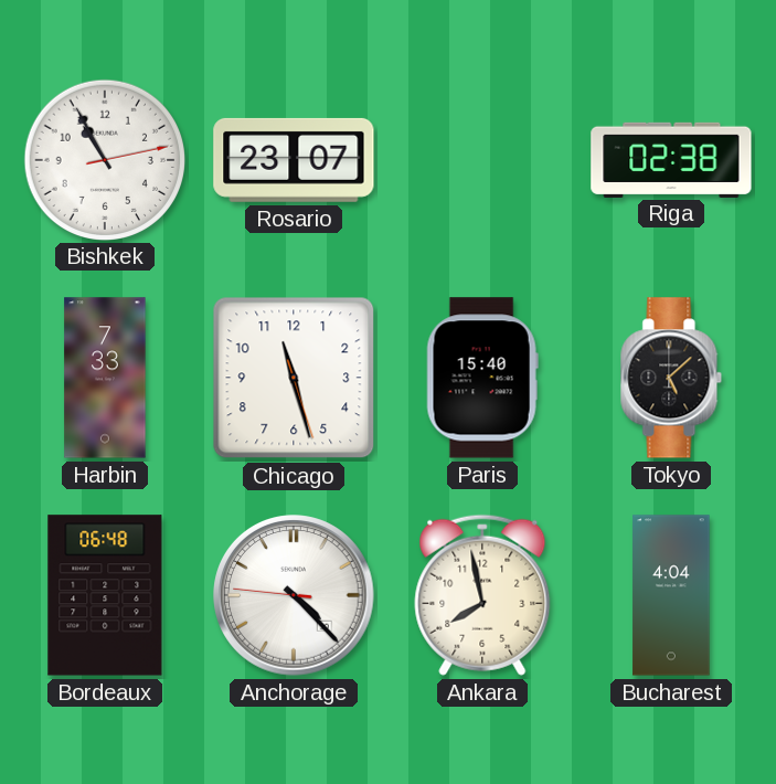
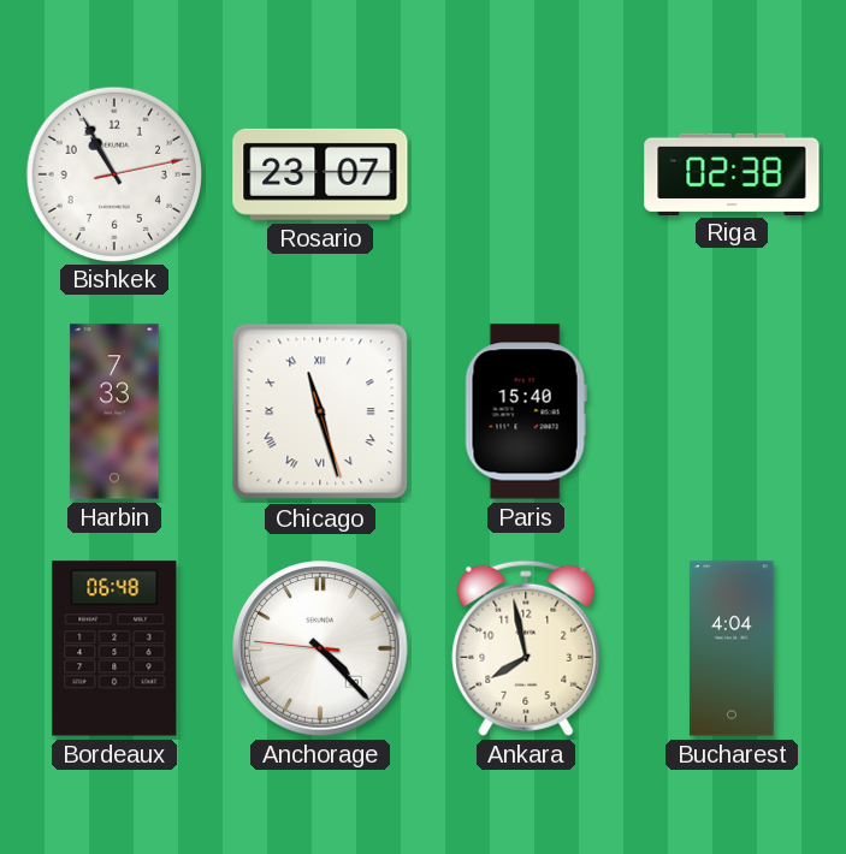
Chicago numerals: Arabic -> Roman (320, 411)
Tokyo: 5:08 -> none (671, 378)
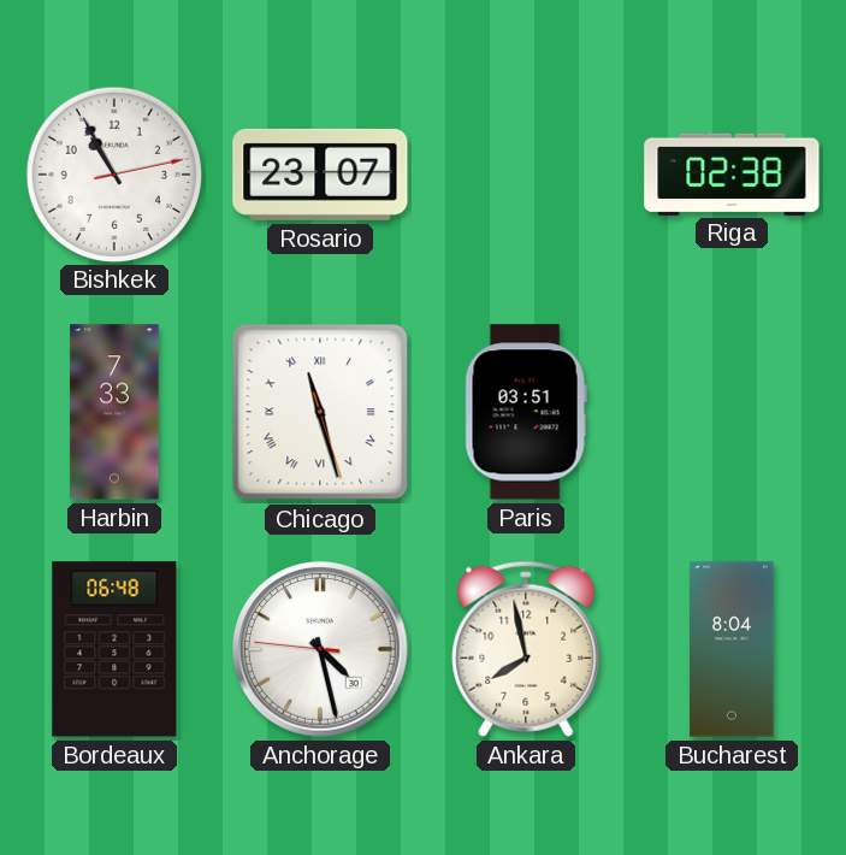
Paris: 15:40 -> 03:51 (526, 412)
Anchorage: 4:22 -> 4:27 (320, 649)
Bucharest: 4:04 -> 8:04 (732, 649)
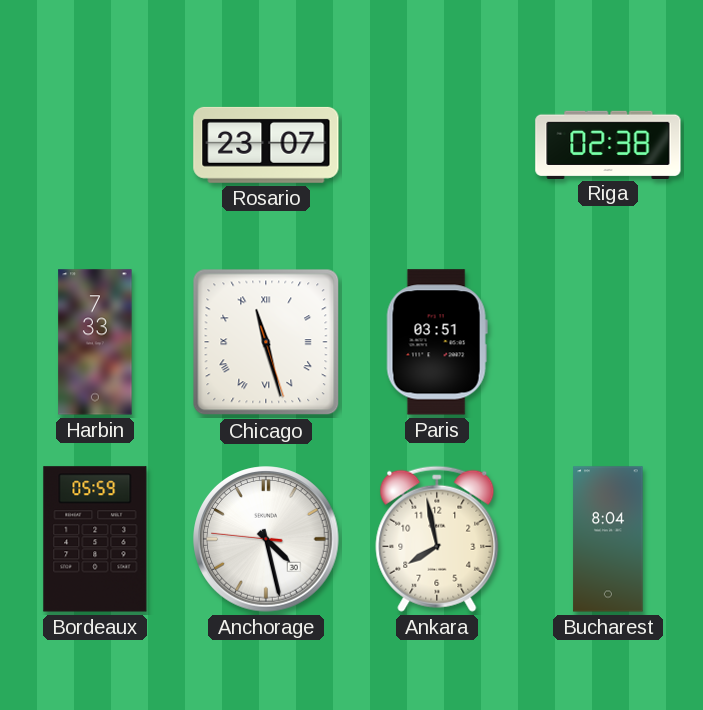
Bishkek: 10:55 -> none (113, 173)
Bordeaux: 06:48 -> 05:59 (95, 539)
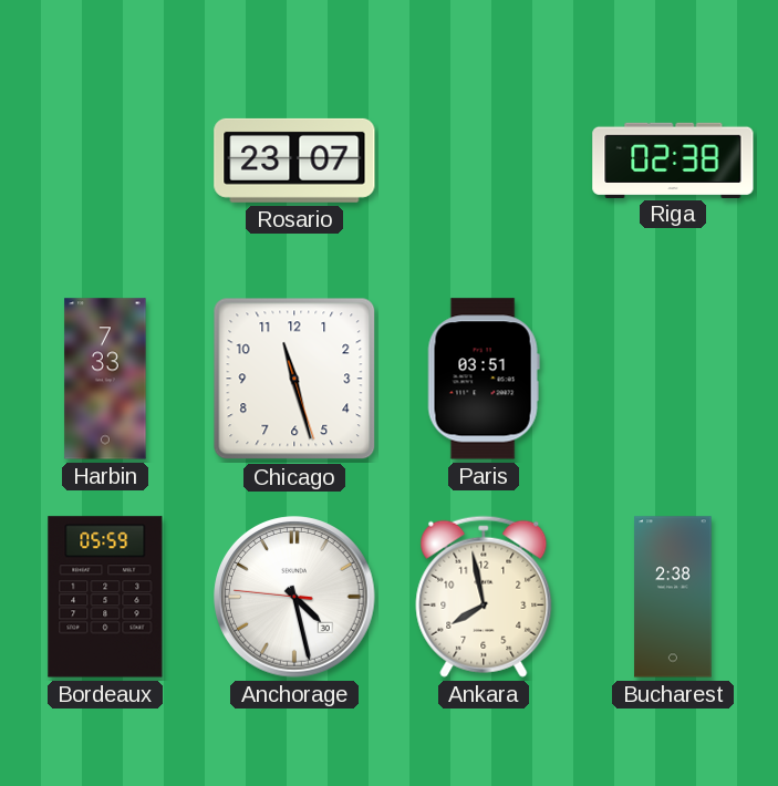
Chicago numerals: Roman -> Arabic (294, 379)
Bucharest: 8:04 -> 2:38 (673, 597)
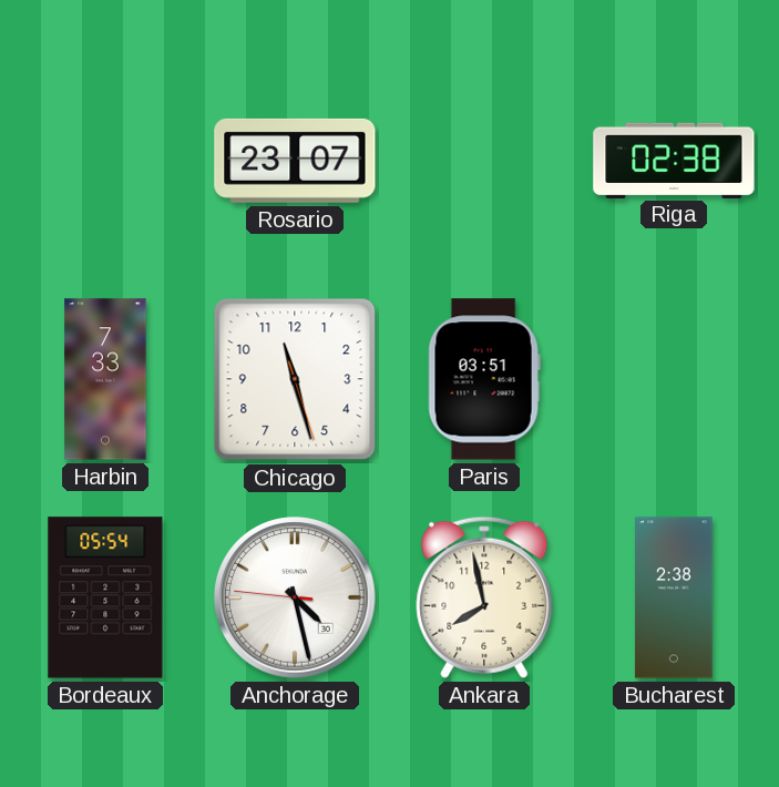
Bordeaux: 05:59 -> 05:54 (105, 597)
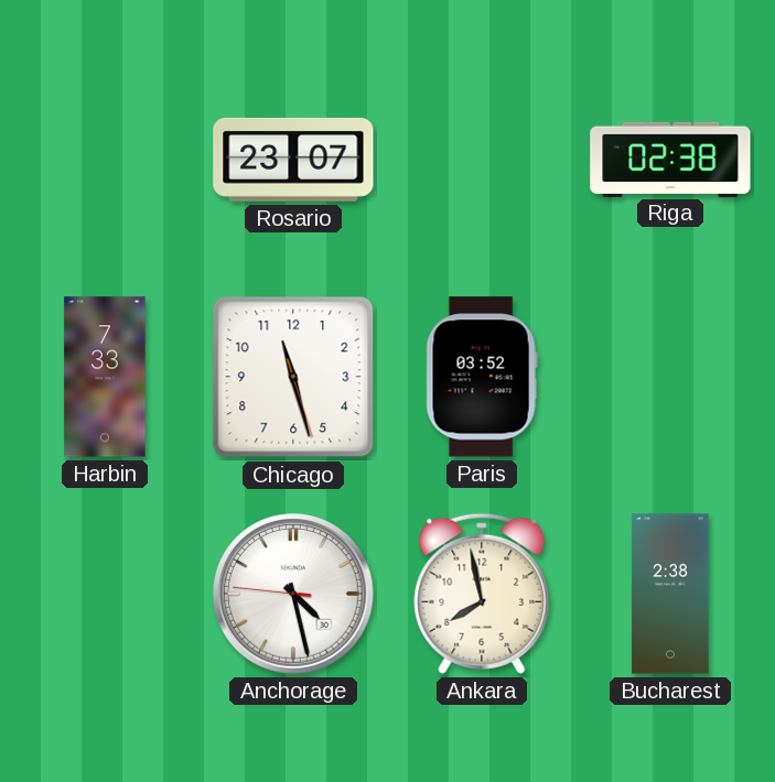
Paris: 03:51 -> 03:52 (482, 377)
Bordeaux: 05:54 -> none (105, 597)
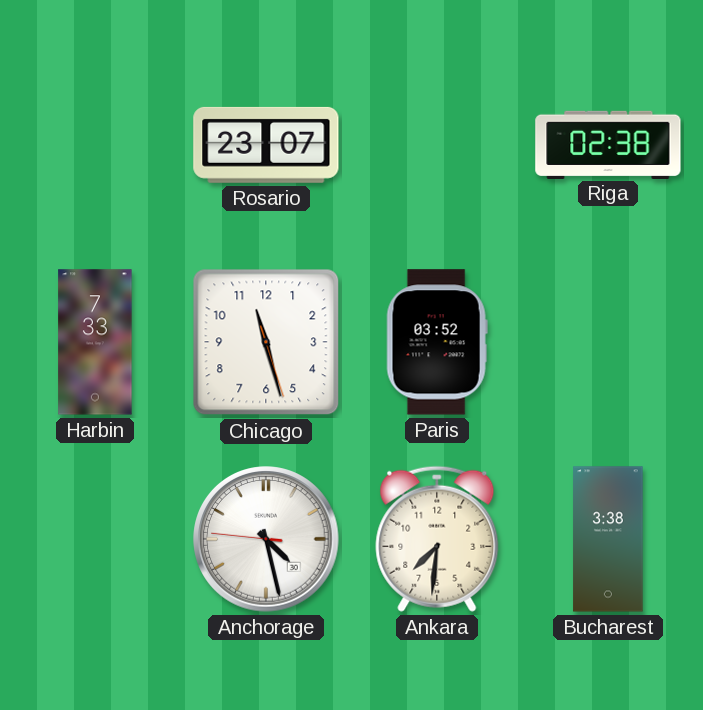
Ankara: 7:58 -> 7:31 (437, 539)
Bucharest: 2:38 -> 3:38 (608, 539)
